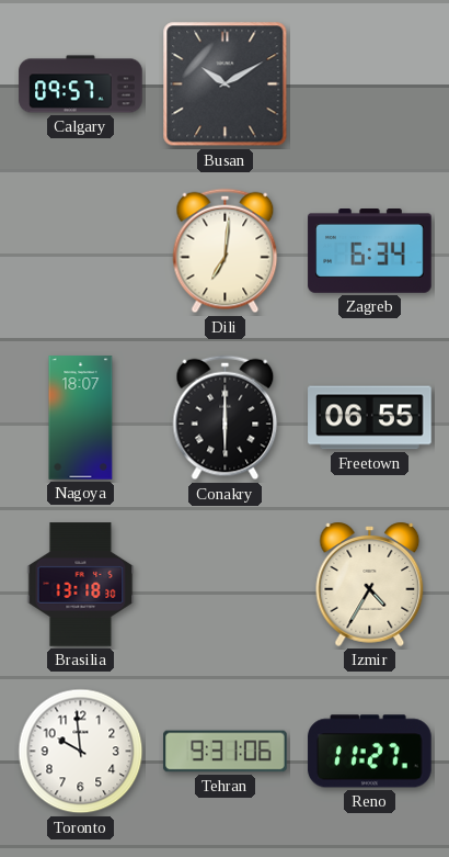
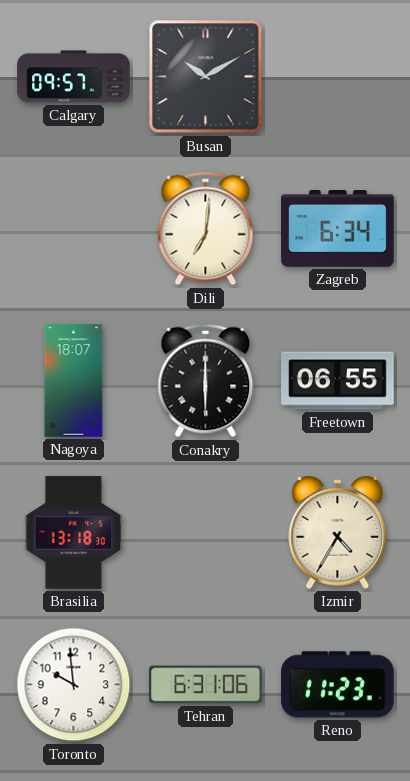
Tehran: 9:31 -> 6:31 (206, 685)
Reno: 11:27 -> 11:23 (338, 685)
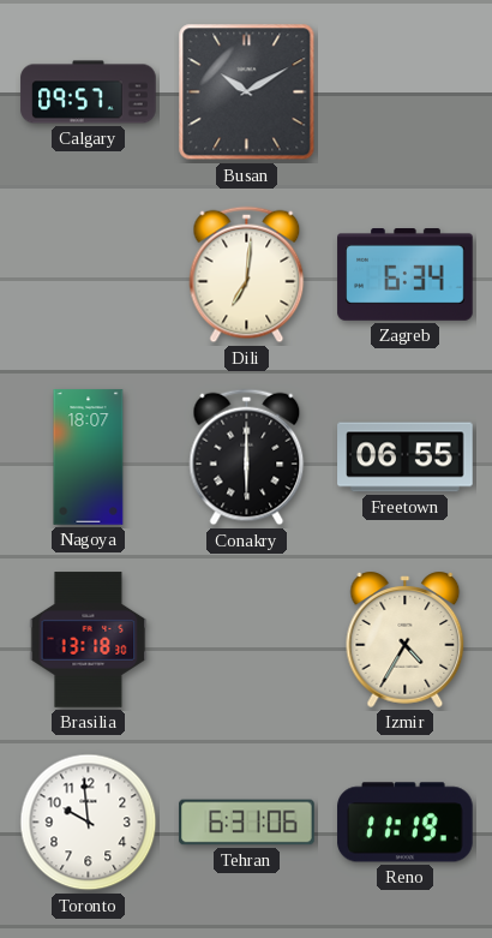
Reno: 11:23 -> 11:19 (406, 823)
